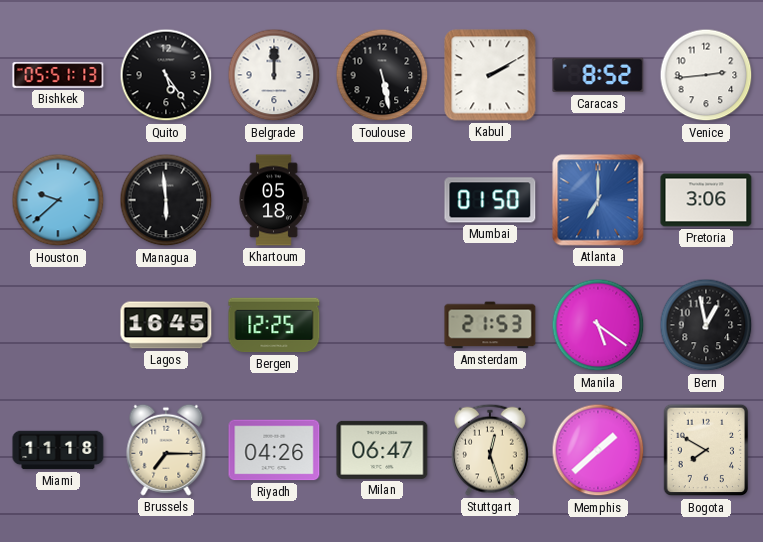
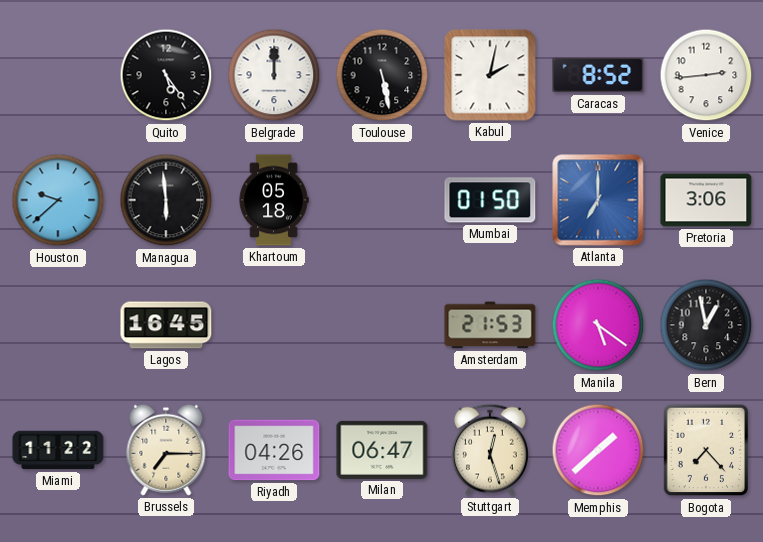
Bishkek: 05:51 -> none (58, 75)
Kabul: 2:10 -> 2:02 (490, 75)
Bergen: 12:25 -> none (274, 325)
Miami: 11:18 -> 11:22 (58, 450)
Bogota: 7:50 -> 7:23 (706, 450)
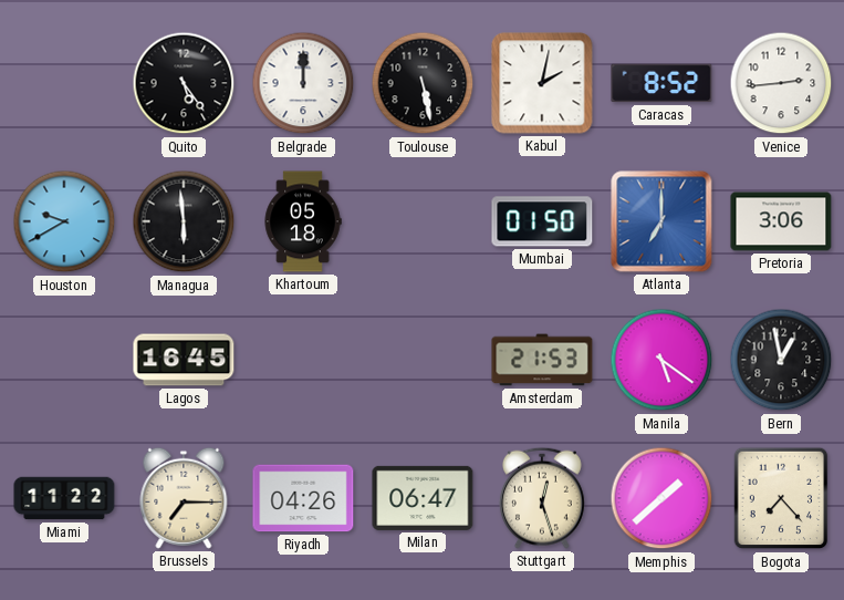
Houston: 9:38 -> 9:40 (64, 221)
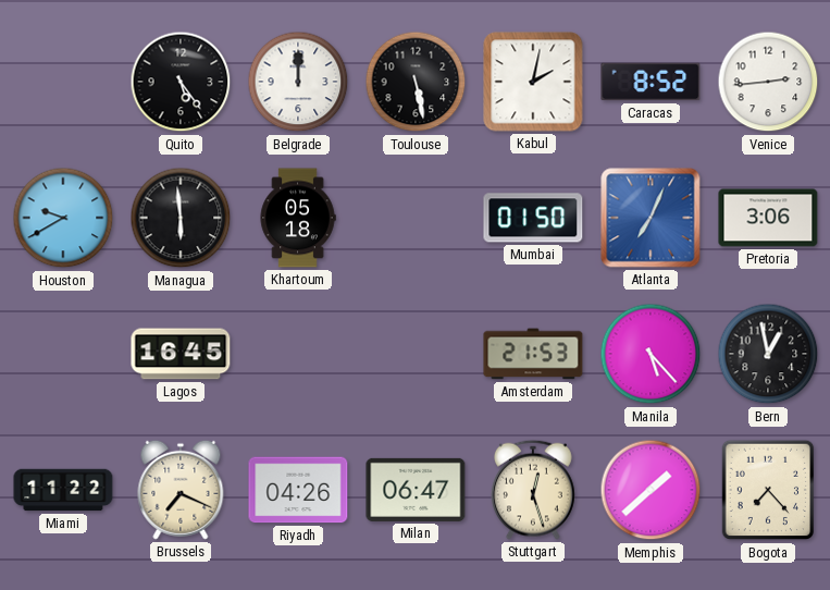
Atlanta: 7:00 -> 7:04 (651, 218)
Manila: 5:21 -> 5:23 (651, 354)
Brussels: 7:15 -> 7:19 (181, 490)
